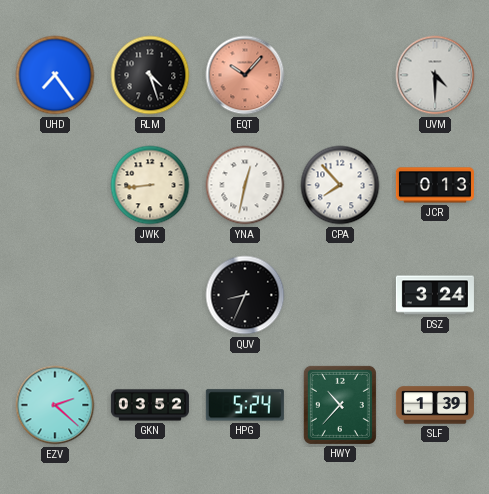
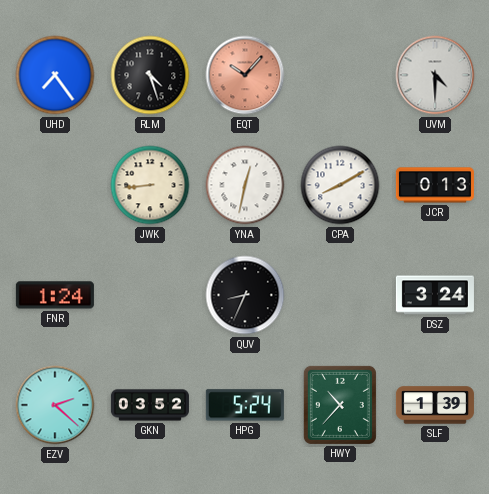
CPA: 7:53 -> 8:10 (340, 185)
FNR: none -> 1:24 (55, 295)
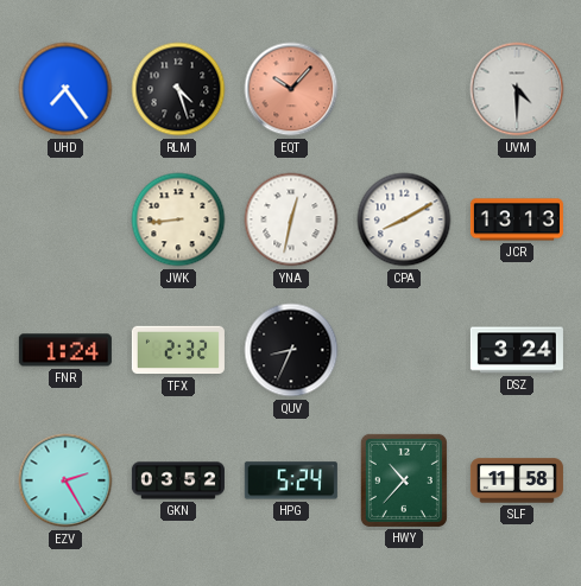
JCR: 0:13 -> 13:13 (517, 219)
TFX: none -> 2:32 (178, 350)
EZV: 2:22 -> 2:25 (65, 480)
SLF: 1:39 -> 11:58 (517, 480)
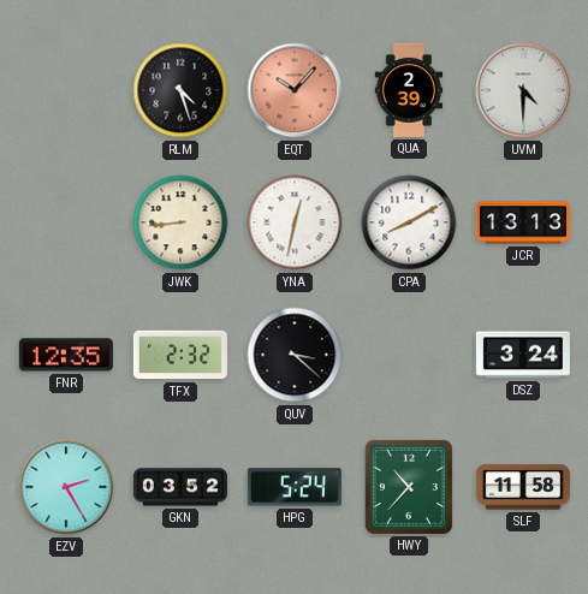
UHD: 7:24 -> none (65, 89)
QUA: none -> 2:39 (409, 90)
FNR: 1:24 -> 12:35 (66, 355)
QUV: 8:34 -> 3:22 (295, 355)
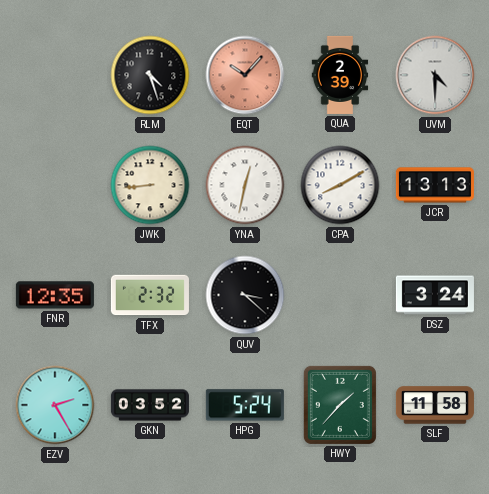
HWY: 10:37 -> 1:37 (340, 405)
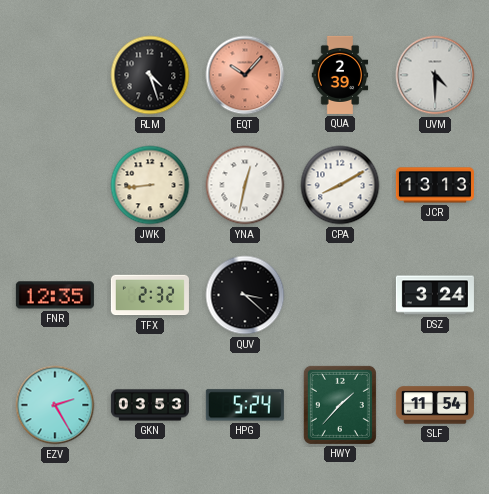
GKN: 03:52 -> 03:53 (150, 405)
SLF: 11:58 -> 11:54 (435, 405)
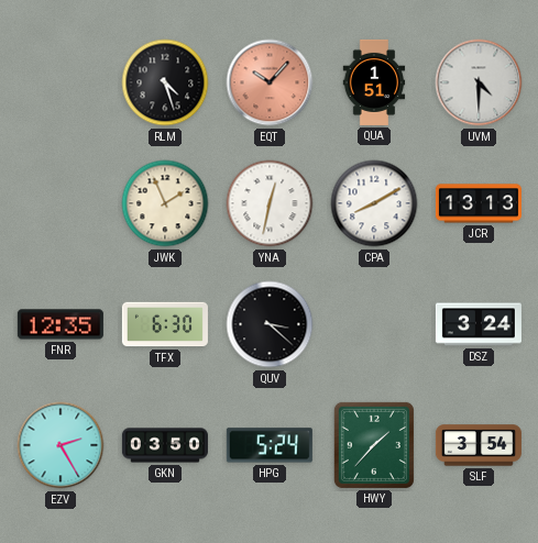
QUA: 2:39 -> 1:51 (374, 82)
JWK: 8:44 -> 1:56 (165, 203)
TFX: 2:32 -> 6:30 (165, 324)
GKN: 03:53 -> 03:50 (165, 445)
SLF: 11:54 -> 3:54 (479, 445)
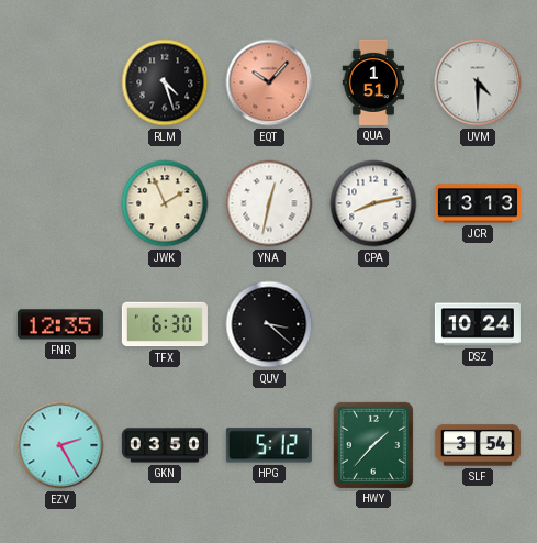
CPA: 8:10 -> 8:13 (373, 203)
DSZ: 3:24 -> 10:24 (478, 324)
HPG: 5:24 -> 5:12 (269, 445)
